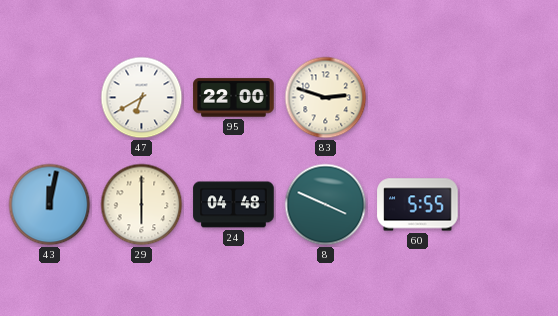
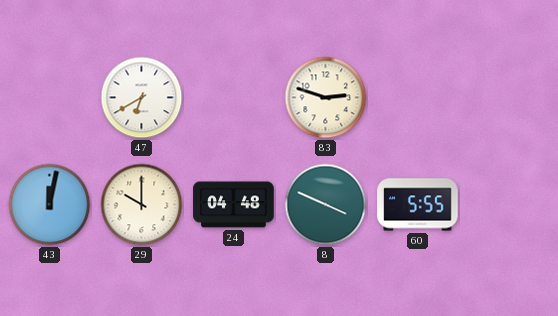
95: 22:00 -> none (234, 98)
29: 6:00 -> 10:00 (142, 205)
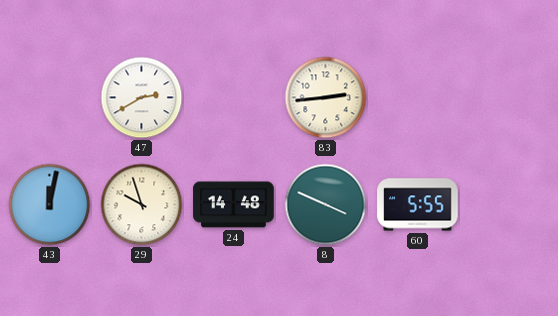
47: 6:40 -> 2:40 (142, 98)
83: 2:48 -> 2:44 (326, 98)
29: 10:00 -> 9:57 (142, 205)
24: 04:48 -> 14:48 (234, 205)
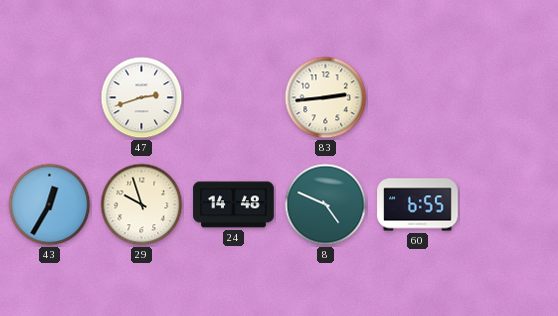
47: 2:40 -> 2:42 (142, 98)
43: 12:02 -> 12:35 (50, 205)
8: 3:49 -> 4:49 (326, 205)
60: 5:55 -> 6:55 (418, 205)
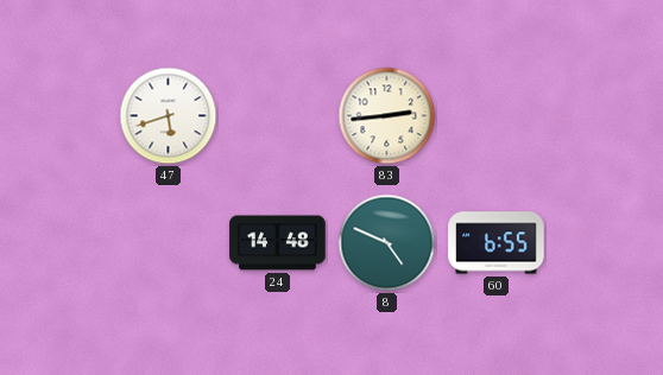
47: 2:42 -> 5:42 (169, 116)
43: 12:35 -> none (50, 205)
29: 9:57 -> none (142, 205)
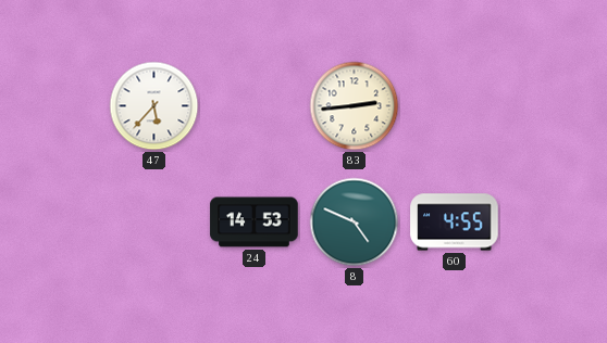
47: 5:42 -> 5:37 (154, 106)
24: 14:48 -> 14:53 (255, 223)
60: 6:55 -> 4:55 (455, 223)
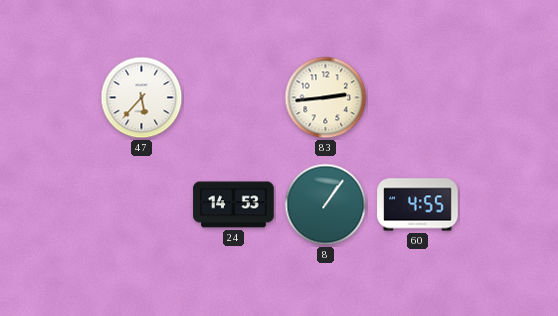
8: 4:49 -> 1:06 (326, 205)
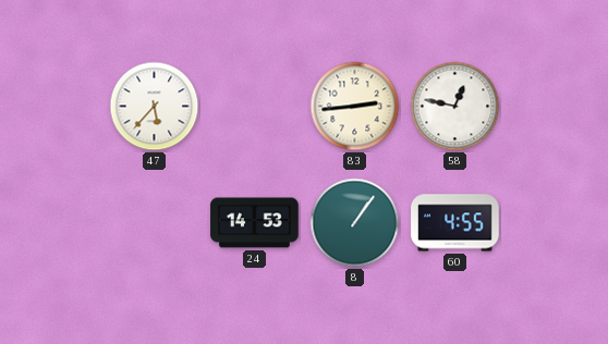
58: none -> 12:47 (455, 107)
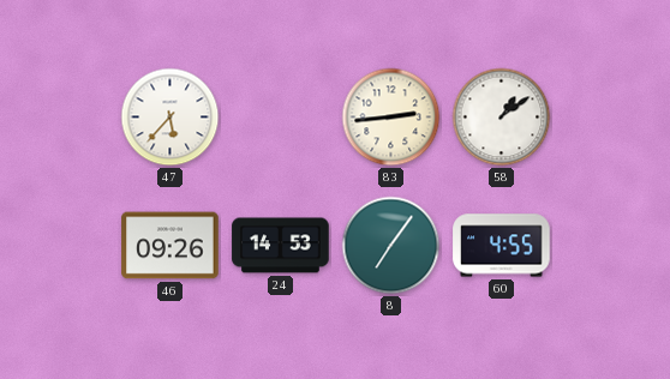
58: 12:47 -> 1:09 (502, 118)
46: none -> 09:26 (171, 246)
8: 1:06 -> 7:06 (391, 246)
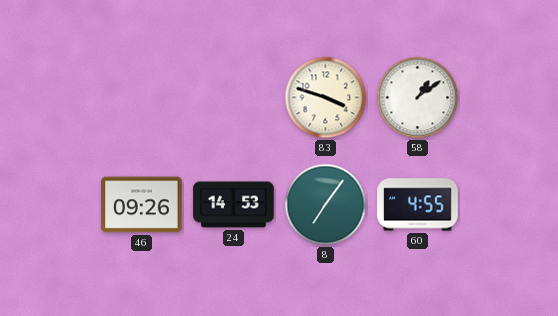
47: 5:37 -> none (171, 118)
83: 2:44 -> 3:48 (326, 98)
